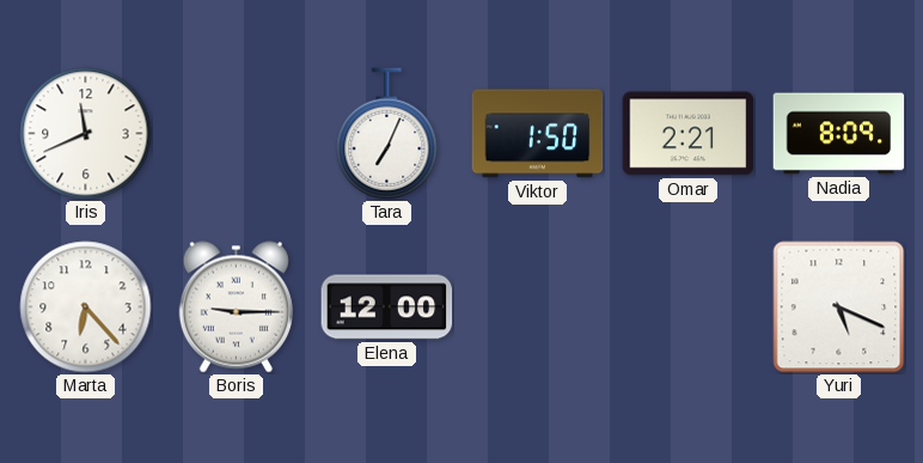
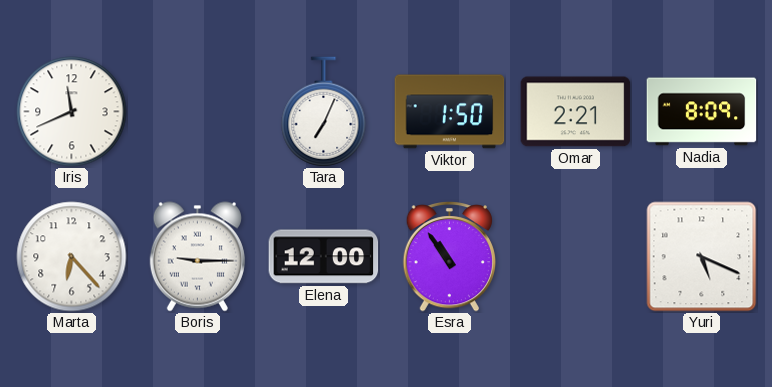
Esra: none -> 10:54 (449, 257)
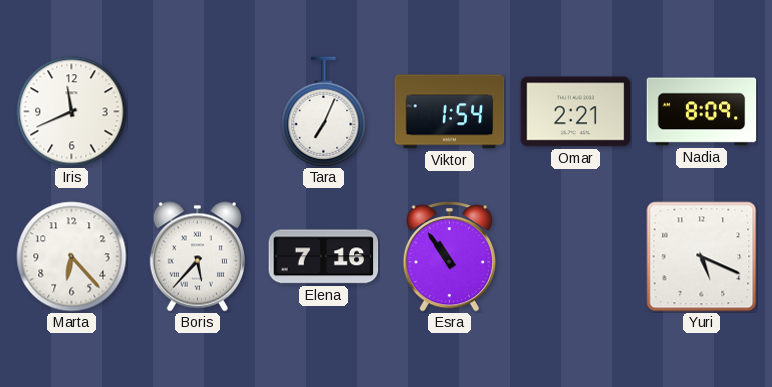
Viktor: 1:50 -> 1:54 (450, 112)
Boris: 9:15 -> 5:37 (197, 257)
Elena: 12:00 -> 7:16 (324, 257)
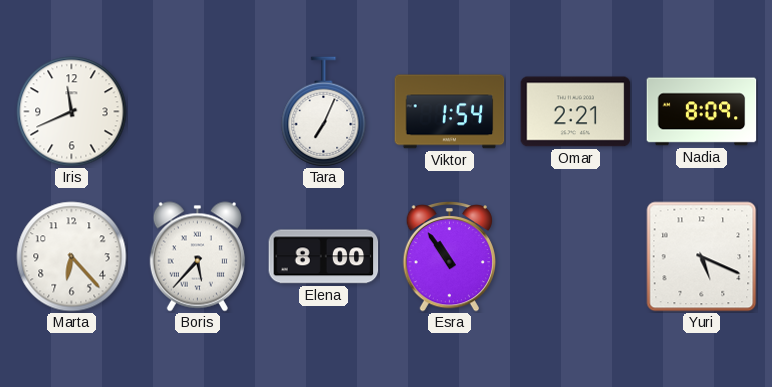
Elena: 7:16 -> 8:00 (324, 257)
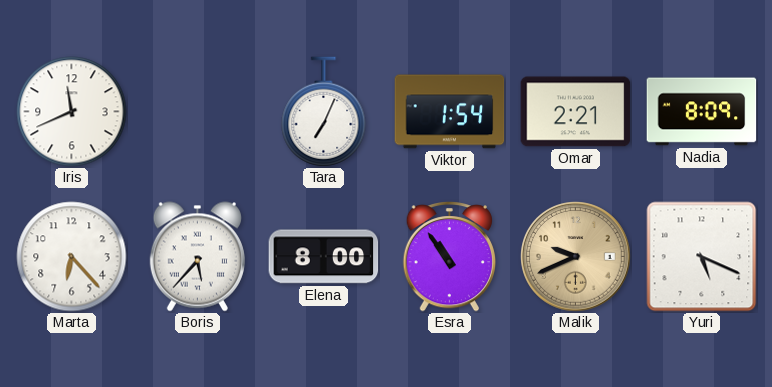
Malik: none -> 9:41 (576, 257)
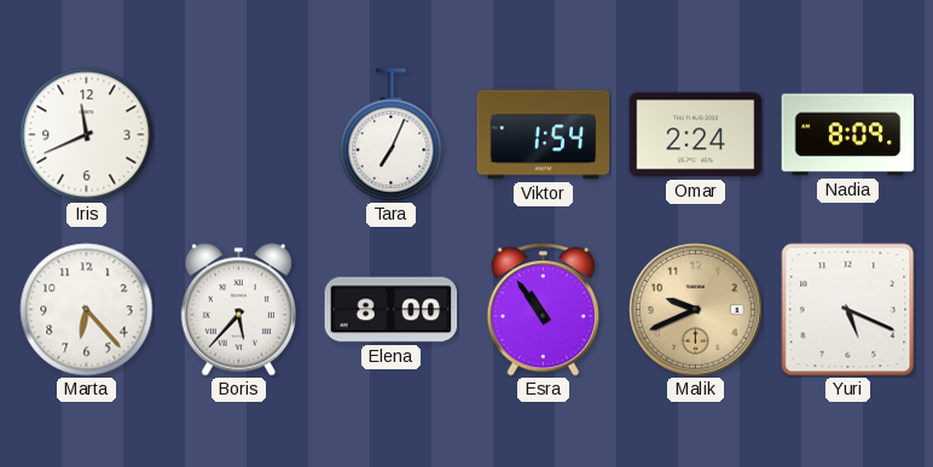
Omar: 2:21 -> 2:24 (696, 135)
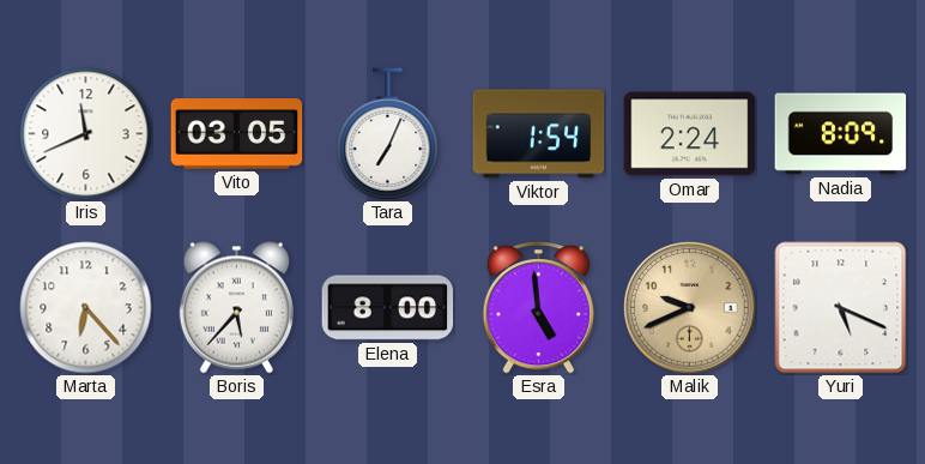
Vito: none -> 03:05 (237, 134)
Esra: 10:54 -> 4:59 (538, 308)
